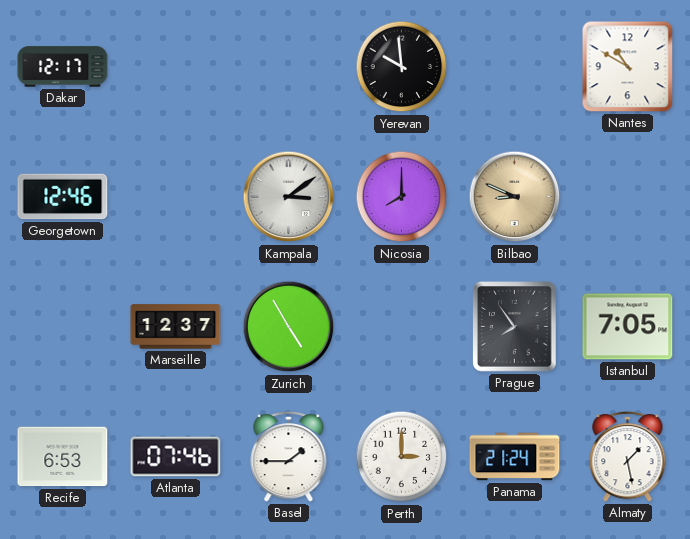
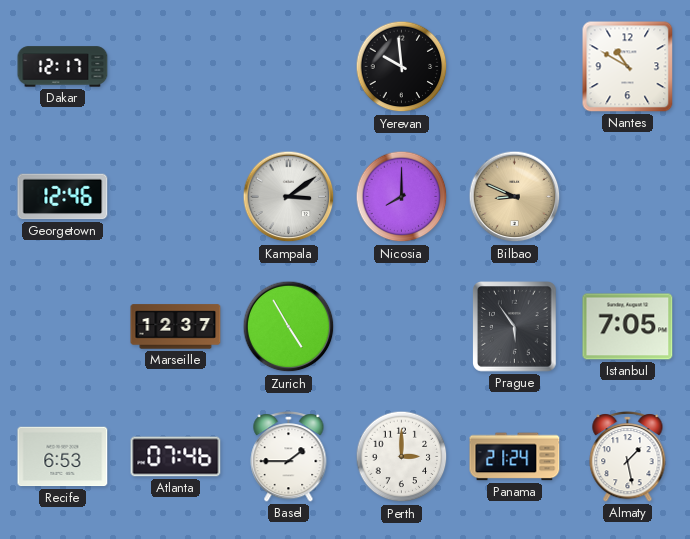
Prague: 7:54 -> 5:54 (515, 327)
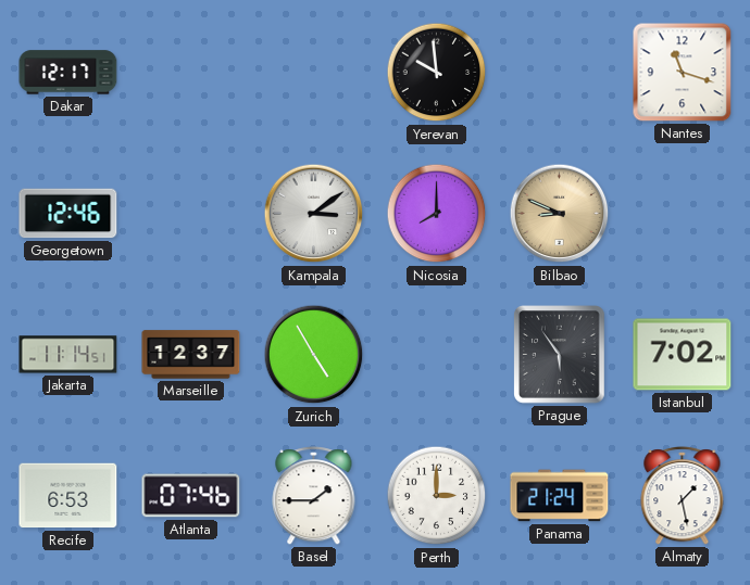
Nantes: 10:50 -> 11:18 (683, 73)
Jakarta: none -> 11:14 (68, 355)
Istanbul: 7:05 -> 7:02 (683, 355)
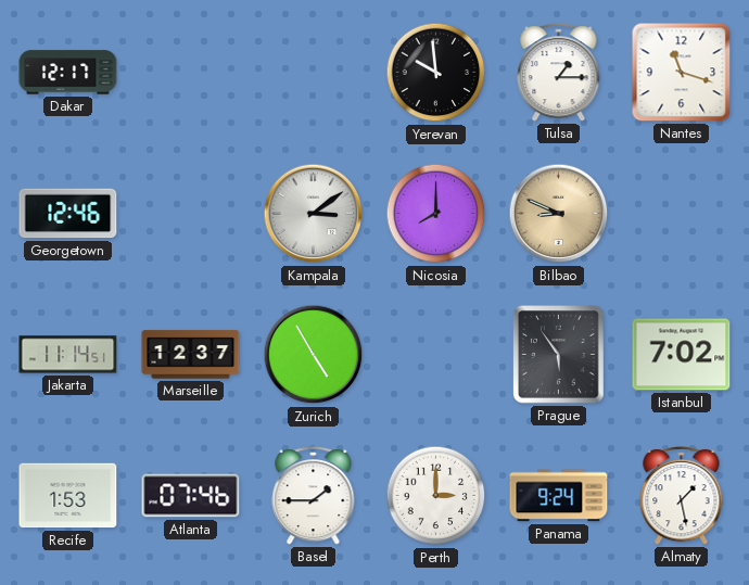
Tulsa: none -> 1:15 (559, 73)
Recife: 6:53 -> 1:53 (68, 496)
Panama: 21:24 -> 9:24 (559, 496)
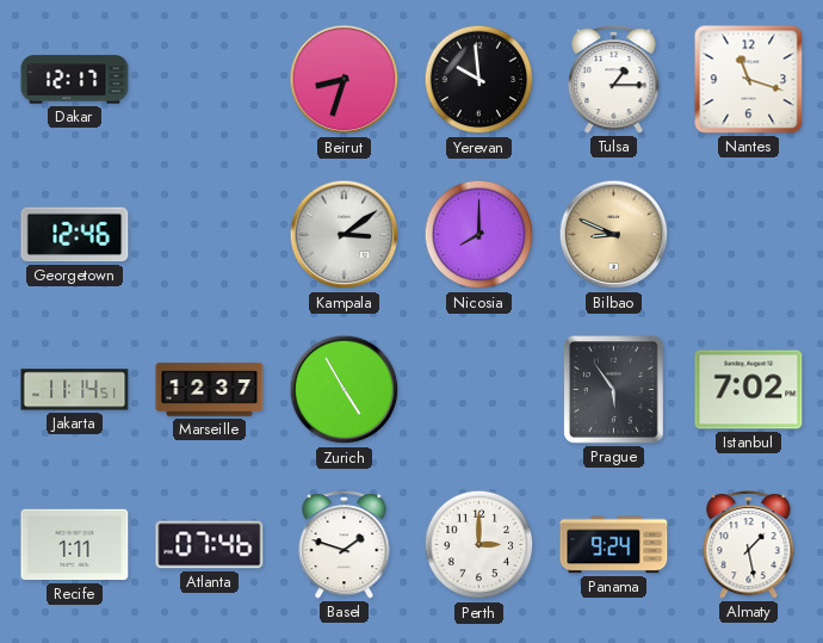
Beirut: none -> 8:33 (345, 80)
Recife: 1:53 -> 1:11 (75, 545)
Basel: 1:45 -> 1:48 (345, 545)
